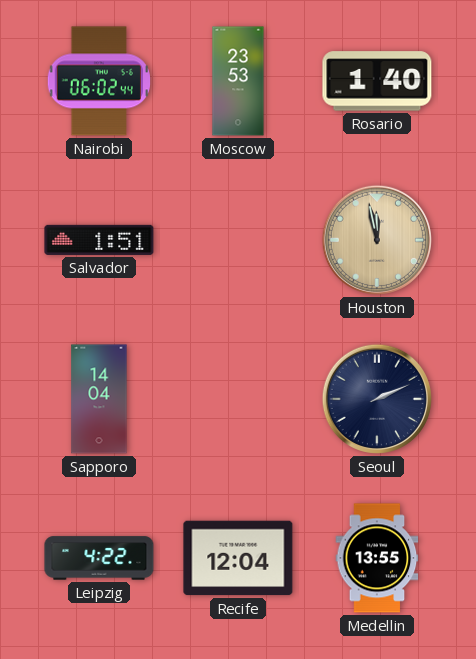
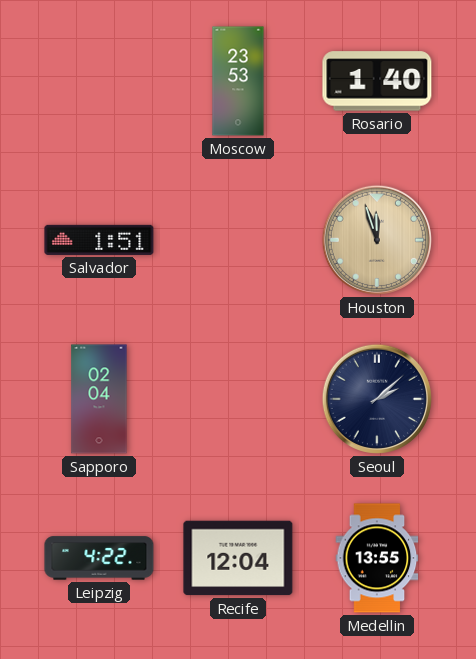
Nairobi: 06:02 -> none (99, 81)
Houston: 11:58 -> 11:57 (377, 240)
Sapporo: 14:04 -> 02:04 (99, 399)
Seoul: 2:11 -> 2:08 (377, 399)
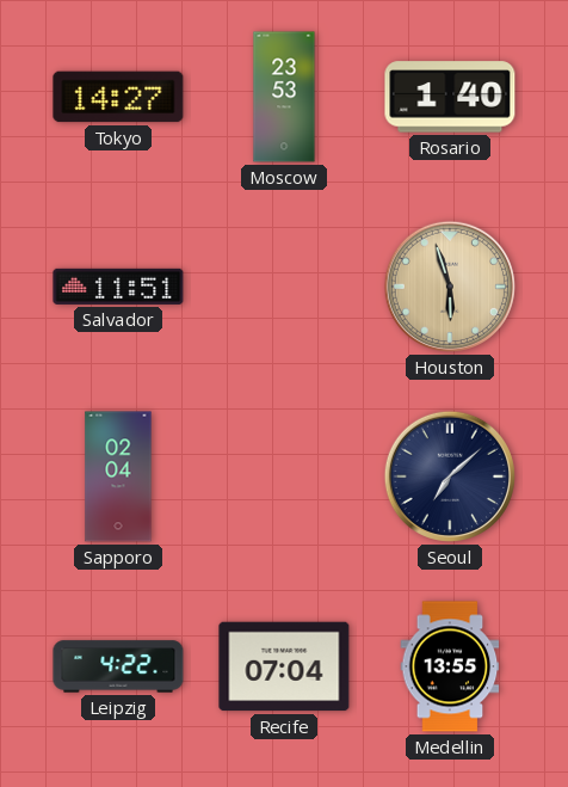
Tokyo: none -> 14:27 (118, 97)
Salvador: 1:51 -> 11:51 (118, 287)
Houston: 11:57 -> 5:57 (450, 287)
Seoul: 2:08 -> 7:08 (450, 476)
Recife: 12:04 -> 07:04 (284, 666)
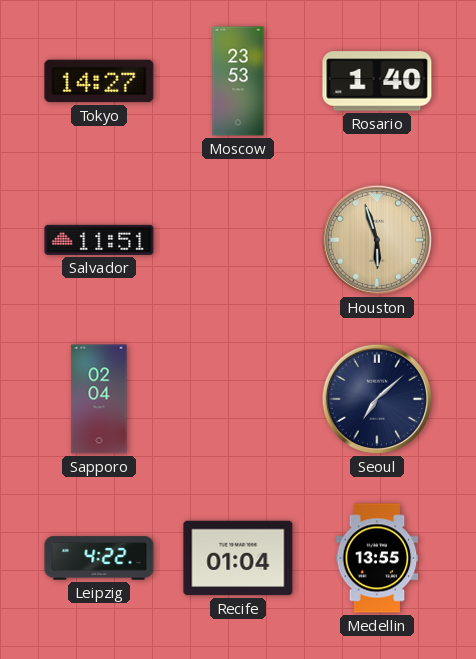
Recife: 07:04 -> 01:04 (238, 558)
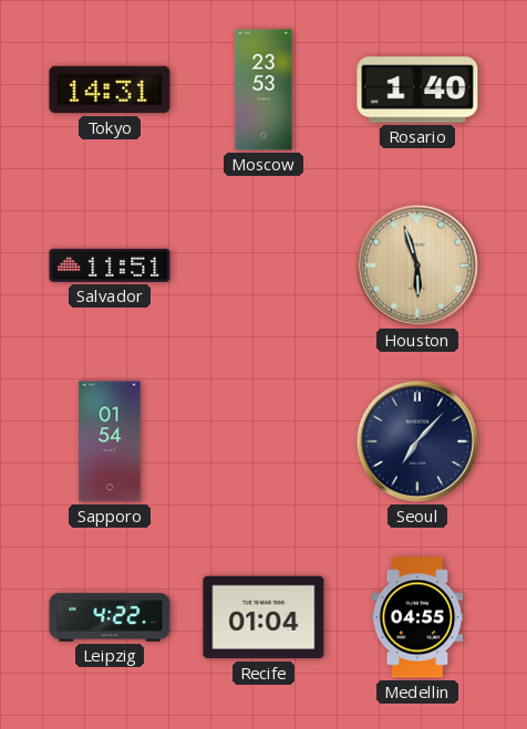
Tokyo: 14:27 -> 14:31 (110, 90)
Sapporo: 02:04 -> 01:54 (110, 441)
Seoul: 7:08 -> 7:07 (417, 441)
Medellin: 13:55 -> 04:55 (417, 617)
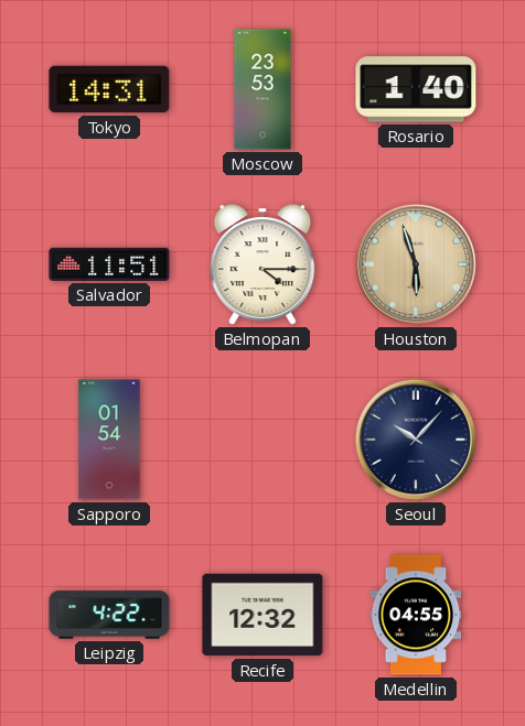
Belmopan: none -> 4:15 (262, 264)
Seoul: 7:07 -> 10:07 (416, 440)
Recife: 01:04 -> 12:32 (262, 615)
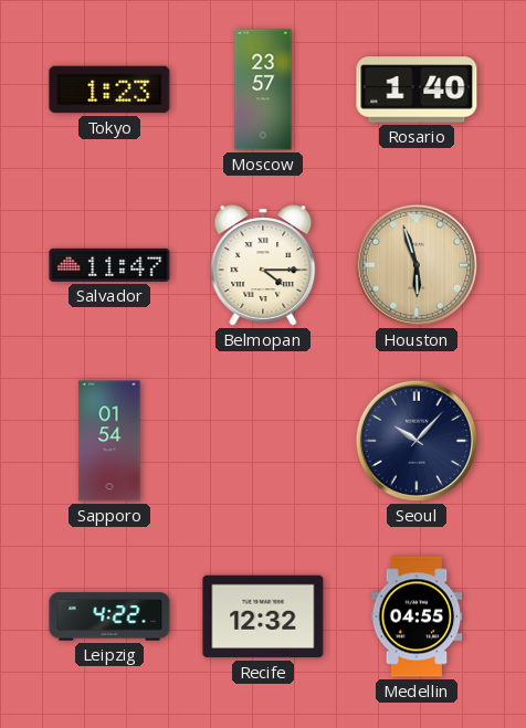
Tokyo: 14:31 -> 1:23 (109, 89)
Moscow: 23:53 -> 23:57 (263, 89)
Salvador: 11:51 -> 11:47 (109, 265)
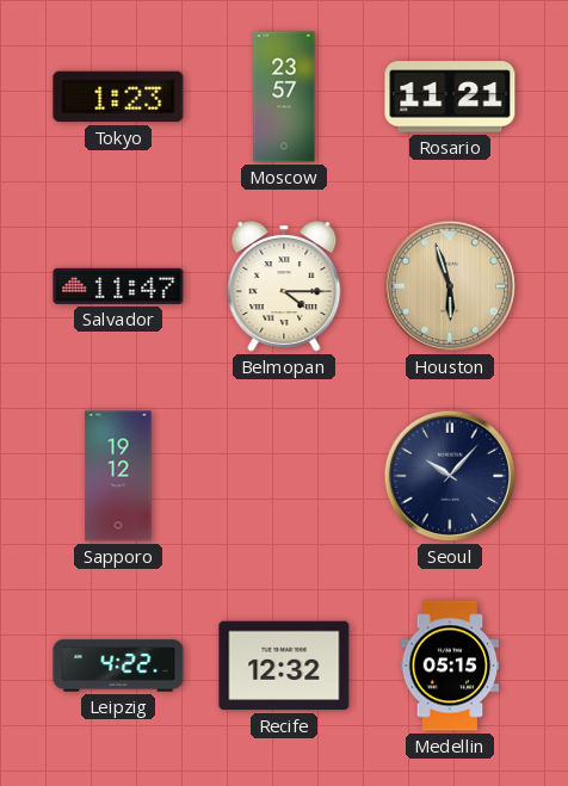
Rosario: 1:40 -> 11:21 (450, 97)
Sapporo: 01:54 -> 19:12 (118, 476)
Medellin: 04:55 -> 05:15 (450, 666)
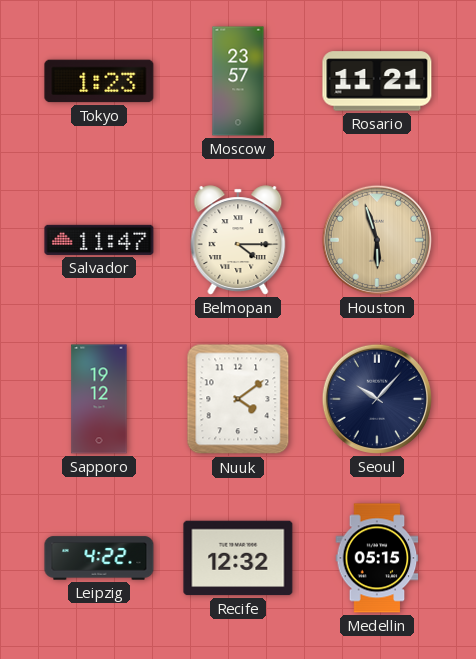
Nuuk: none -> 4:09 (238, 399)
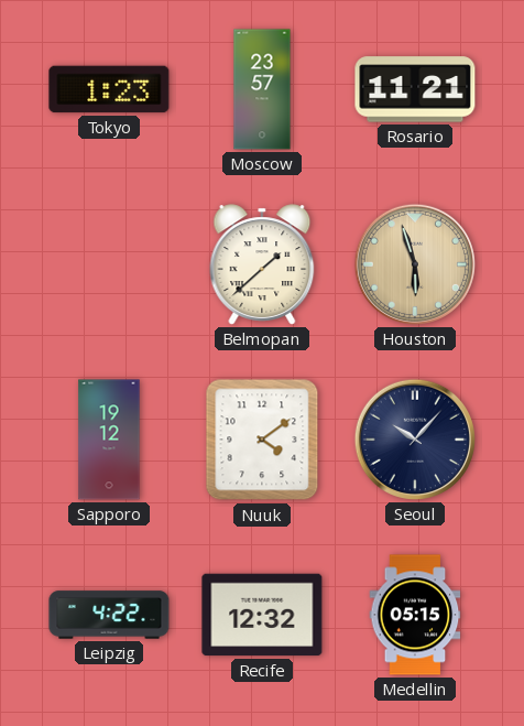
Salvador: 11:47 -> none (99, 240)
Belmopan: 4:15 -> 1:38 (262, 264)
